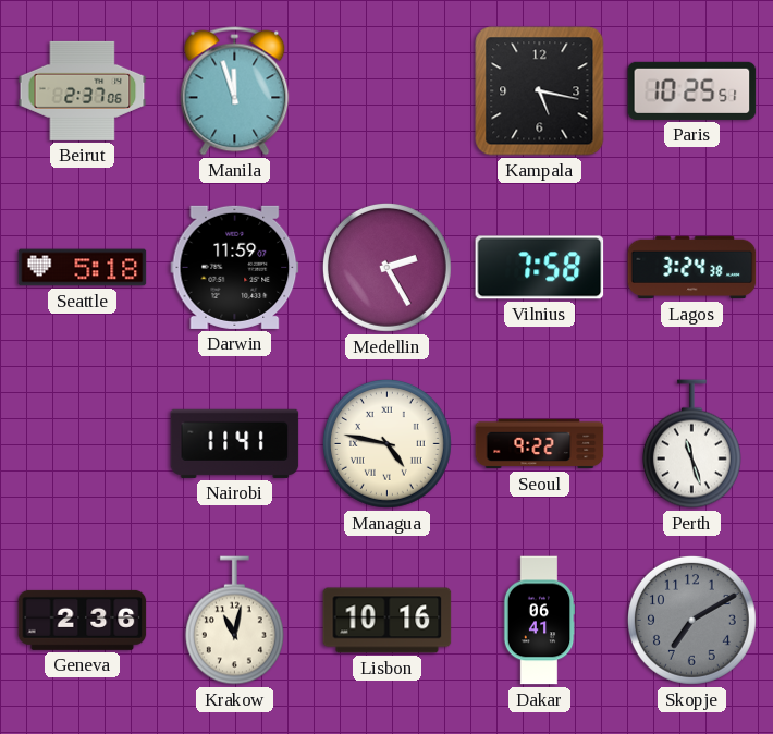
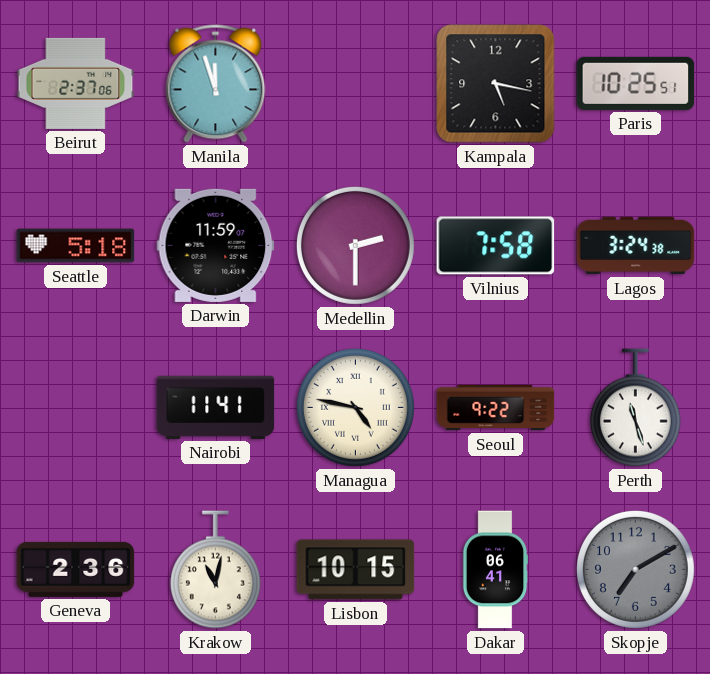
Medellin: 2:25 -> 2:30 (355, 245)
Lisbon: 10:16 -> 10:15 (356, 570)
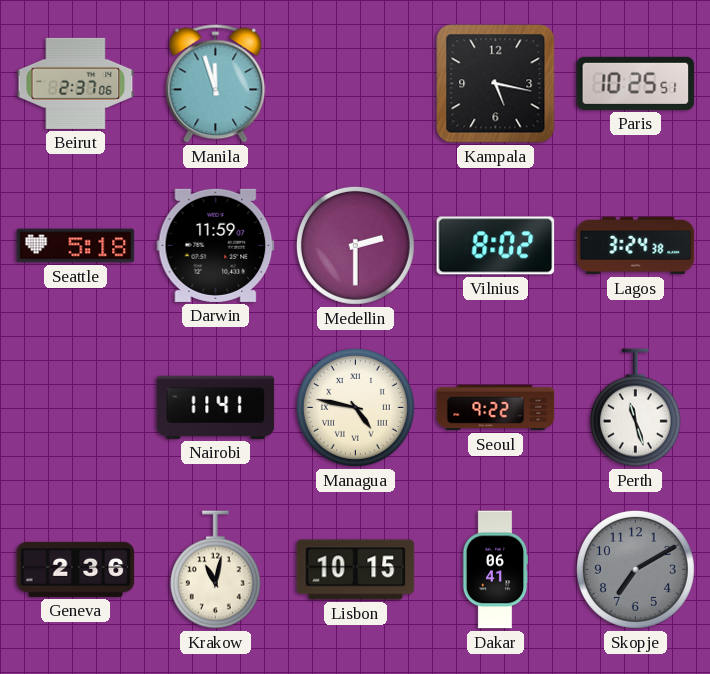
Vilnius: 7:58 -> 8:02 (496, 246)
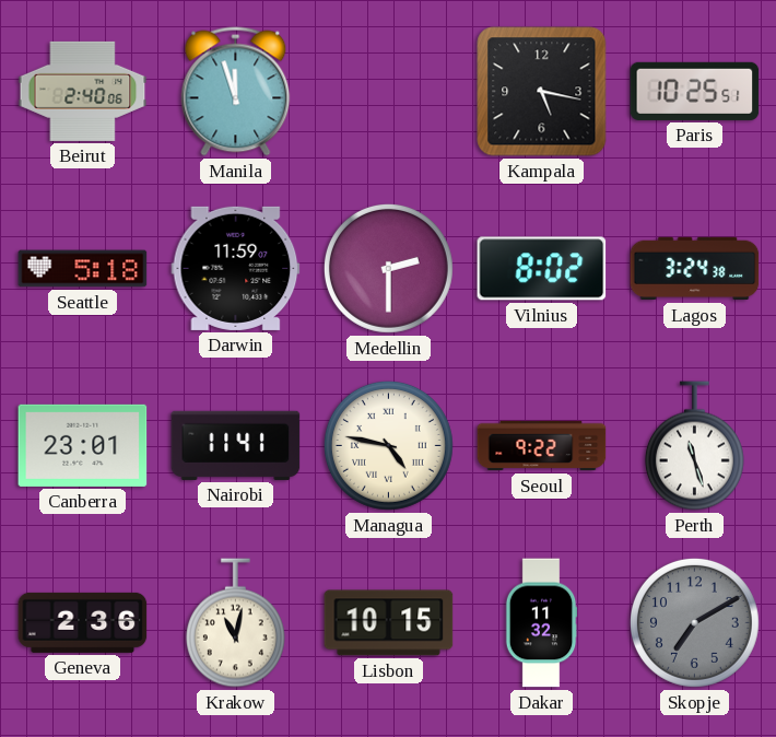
Beirut: 2:37 -> 2:40 (83, 91)
Canberra: none -> 23:01 (83, 445)
Dakar: 06:41 -> 11:32 (541, 623)
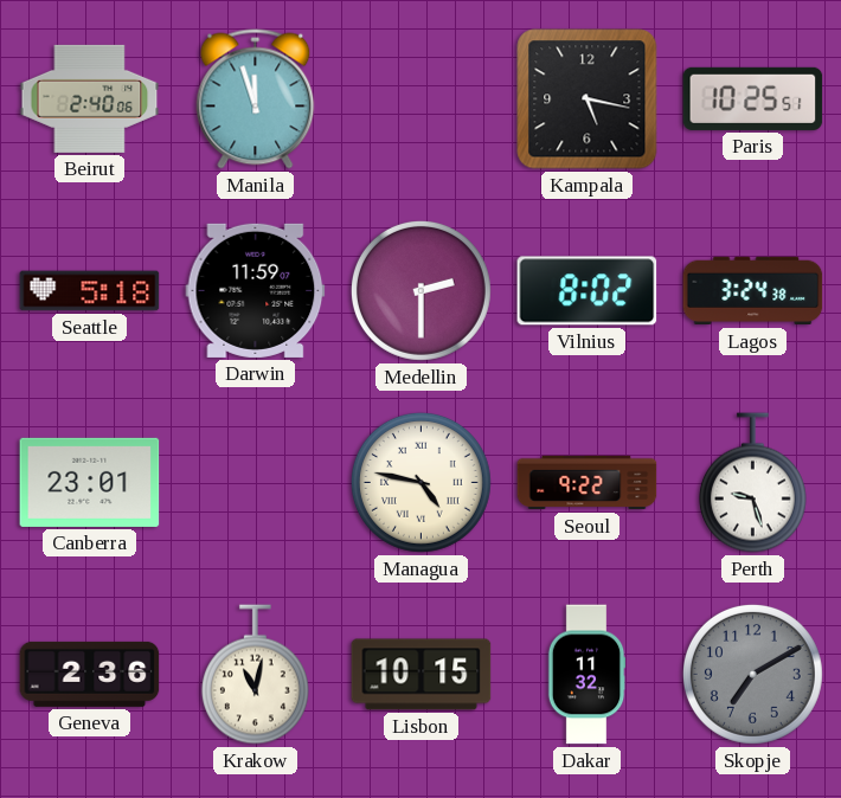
Nairobi: 11:41 -> none (236, 445)
Perth: 11:27 -> 9:27 (752, 483)
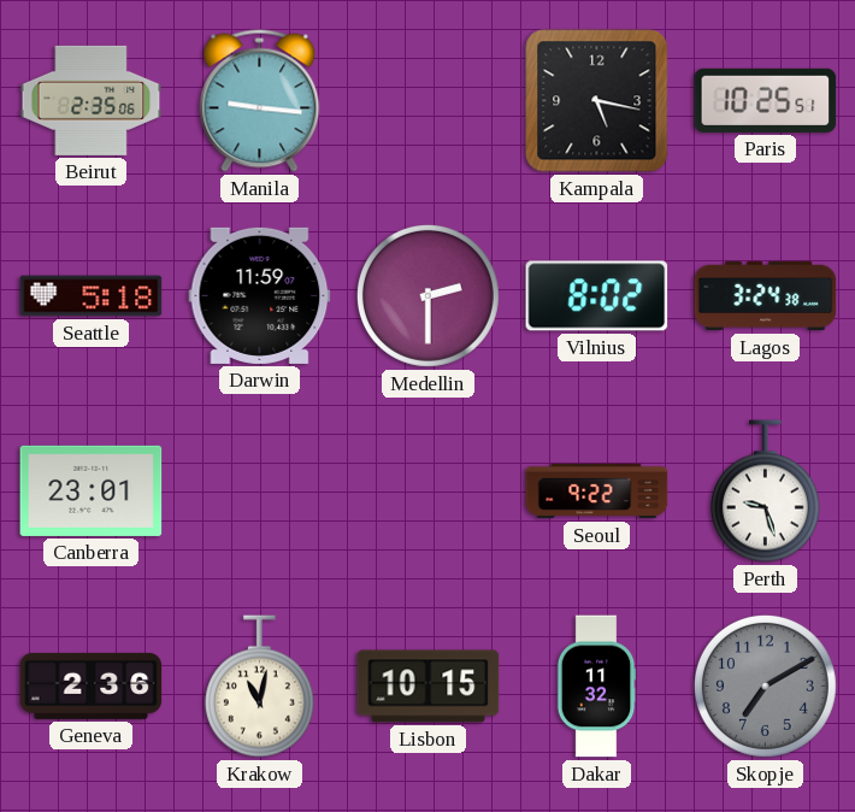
Beirut: 2:40 -> 2:35 (92, 100)
Manila: 11:57 -> 9:16 (260, 101)
Managua: 4:47 -> none (420, 482)
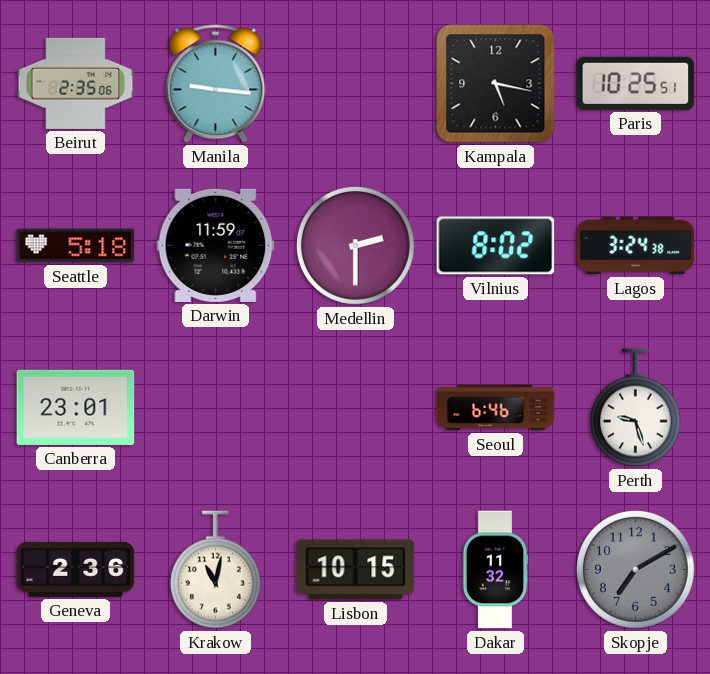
Seoul: 9:22 -> 6:46 (496, 408)
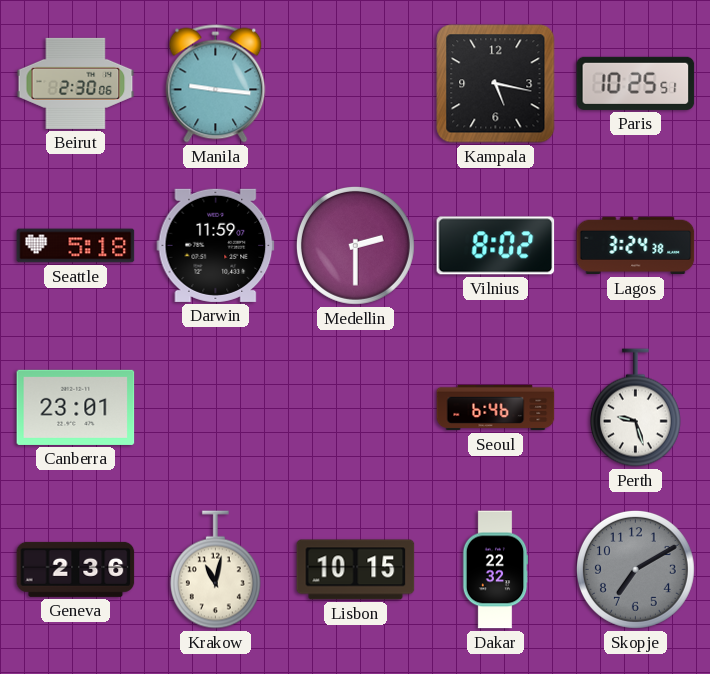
Beirut: 2:35 -> 2:30 (76, 83)
Dakar: 11:32 -> 22:32 (495, 570)
